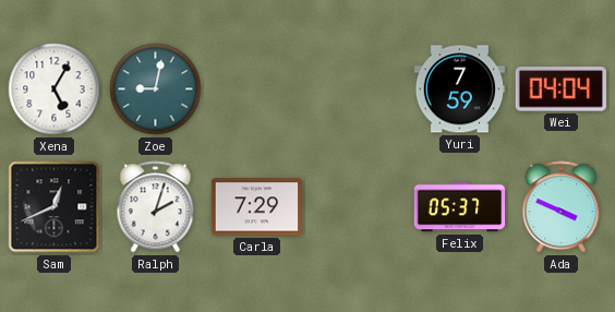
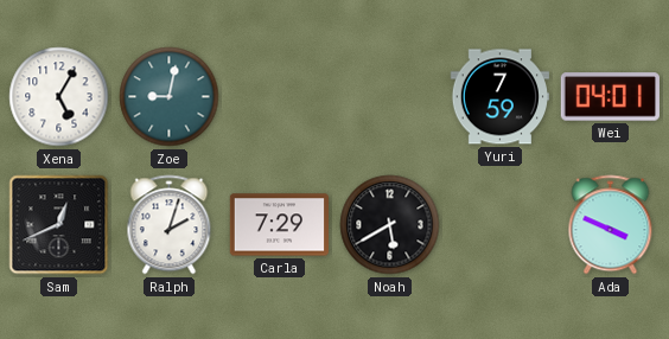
Wei: 04:04 -> 04:01 (610, 97)
Noah: none -> 5:40 (390, 225)
Felix: 05:37 -> none (460, 207)
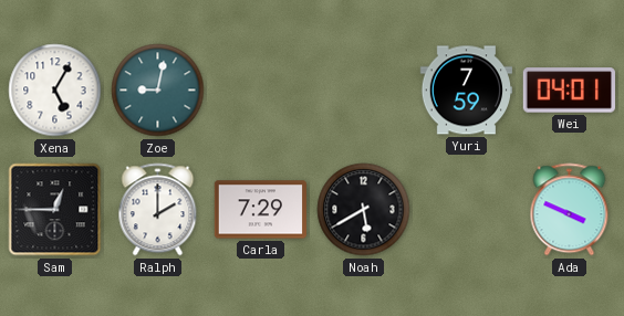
Sam: 12:41 -> 12:45 (55, 210)
Ralph: 2:03 -> 2:00 (158, 210)
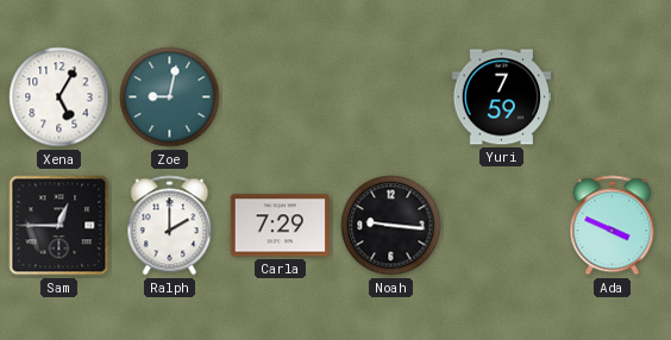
Wei: 04:01 -> none (569, 91)
Noah: 5:40 -> 9:16 (391, 226)
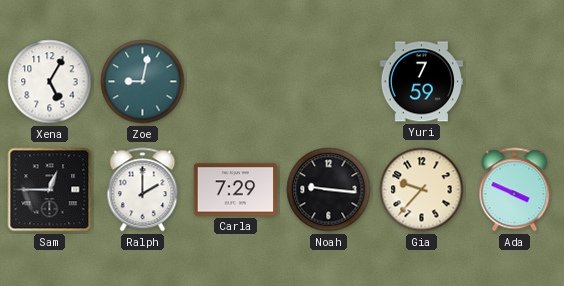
Gia: none -> 9:37 (422, 190)
